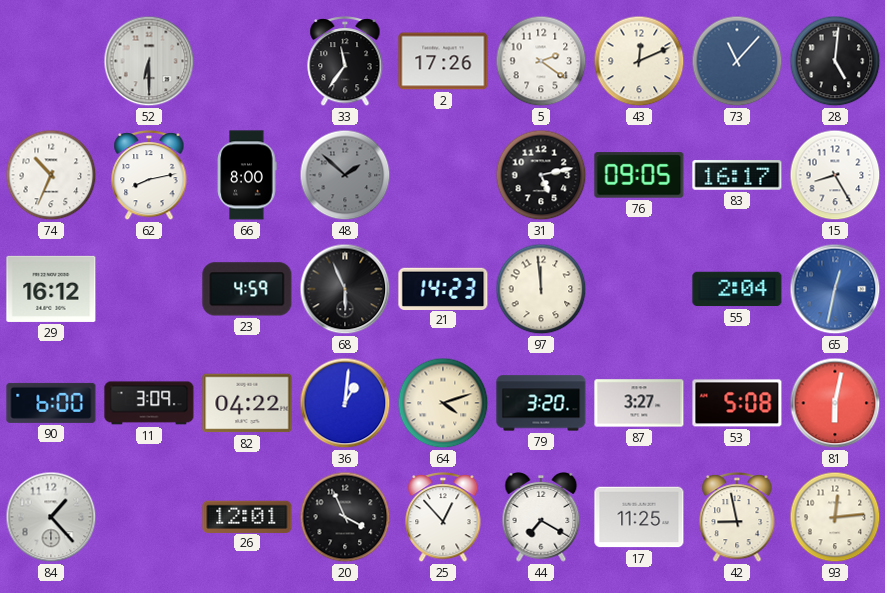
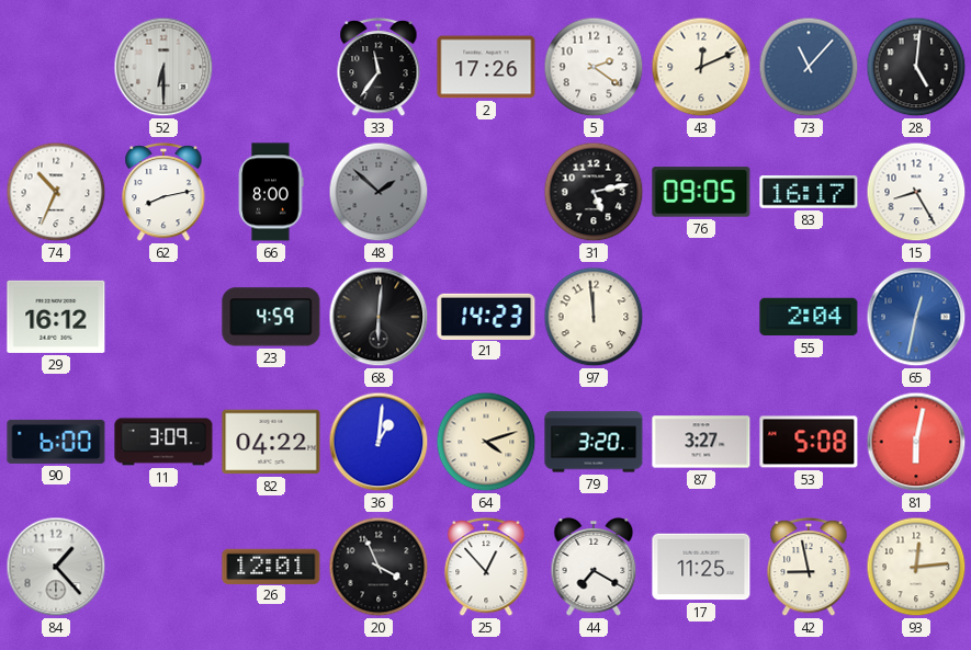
68: 5:56 -> 6:01 (379, 317)
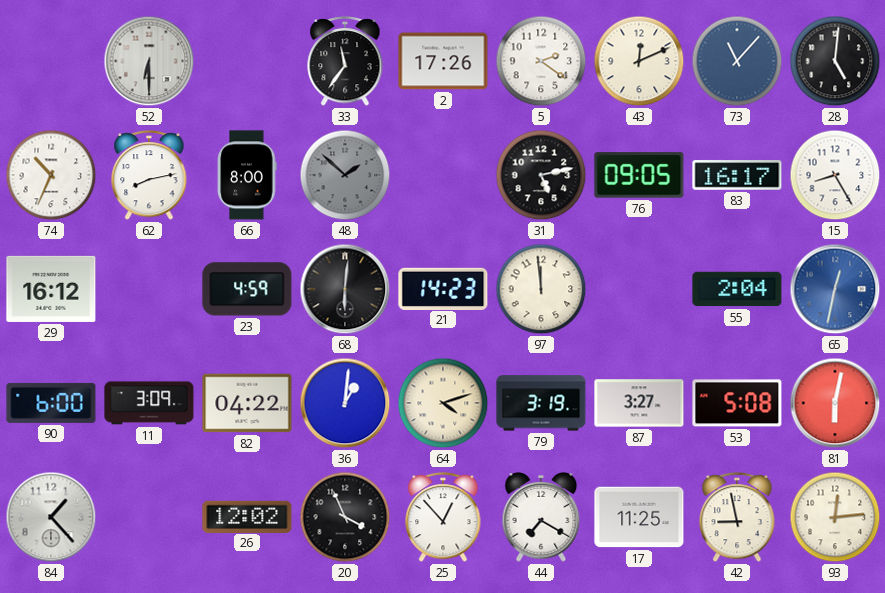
79: 3:20 -> 3:19 (541, 403)
26: 12:01 -> 12:02 (247, 516)
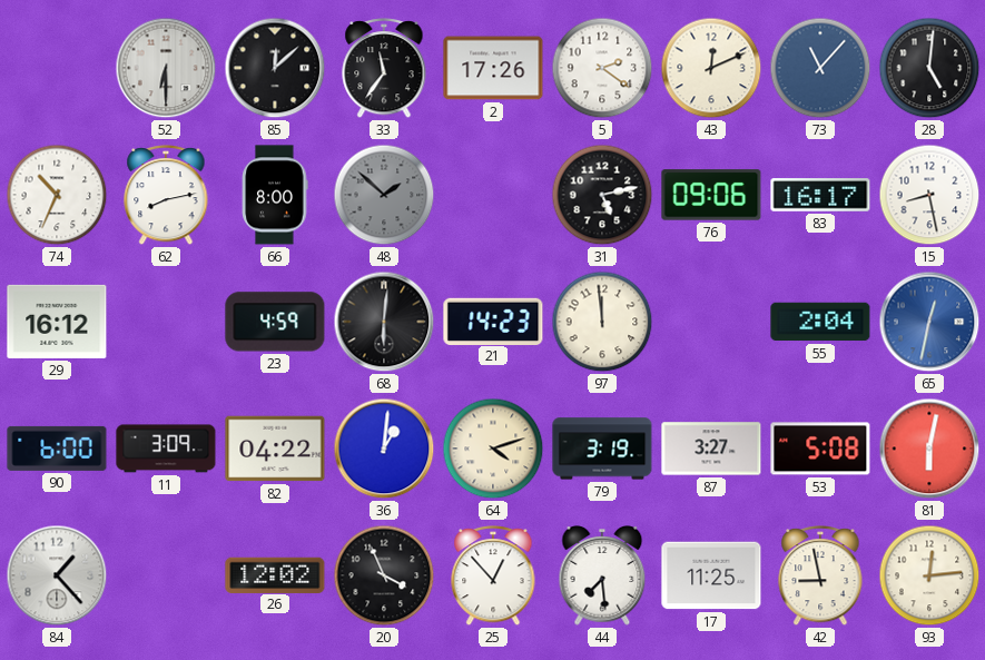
85: none -> 12:08 (275, 68)
76: 09:05 -> 09:06 (711, 195)
15: 8:25 -> 8:28 (929, 195)
44: 7:20 -> 7:29 (602, 577)
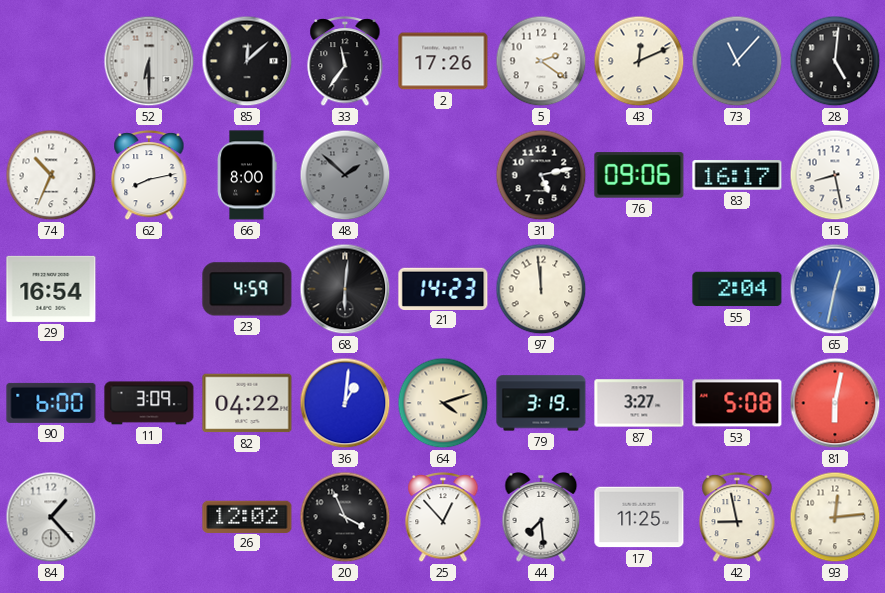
29: 16:12 -> 16:54 (51, 289)
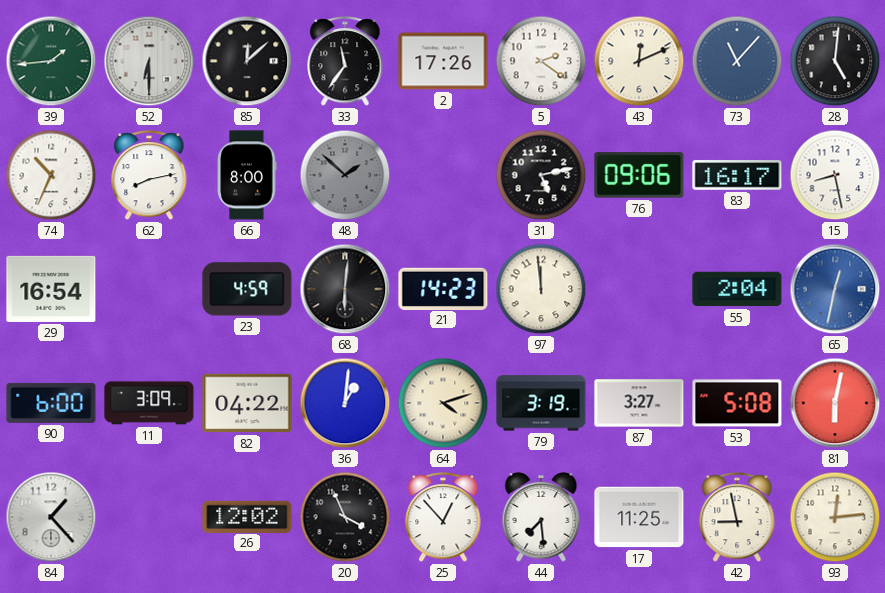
39: none -> 1:44 (51, 61)
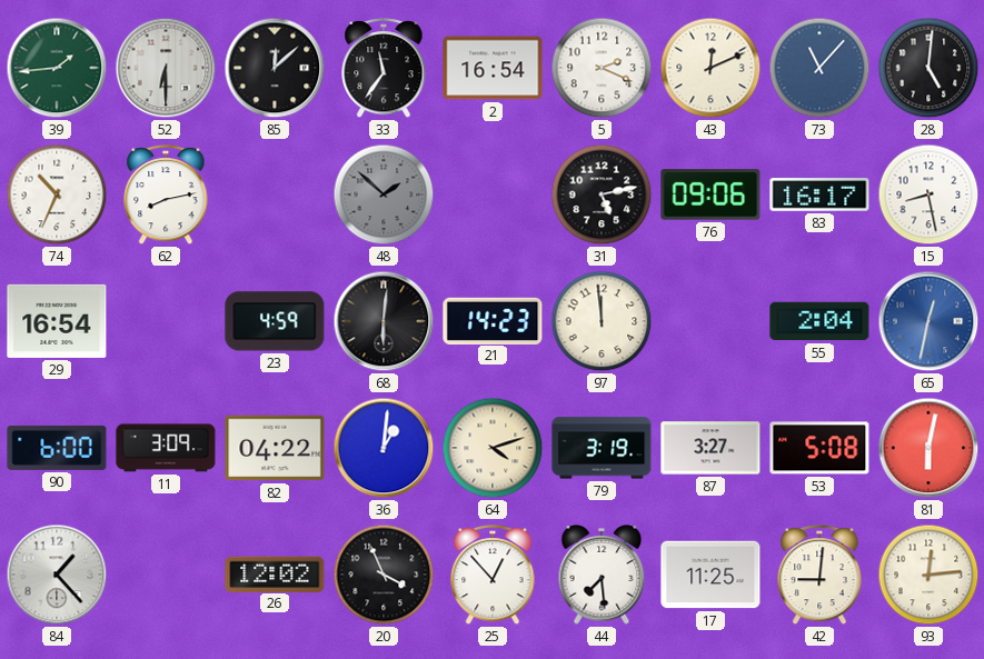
2: 17:26 -> 16:54 (493, 68)
5: 2:21 -> 2:19 (602, 68)
66: 8:00 -> none (247, 175)
42: 8:58 -> 9:01 (819, 576)
